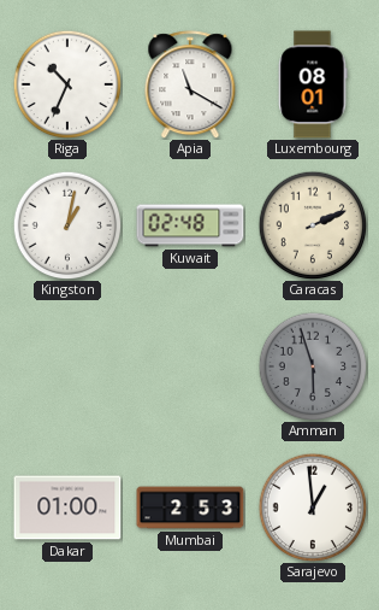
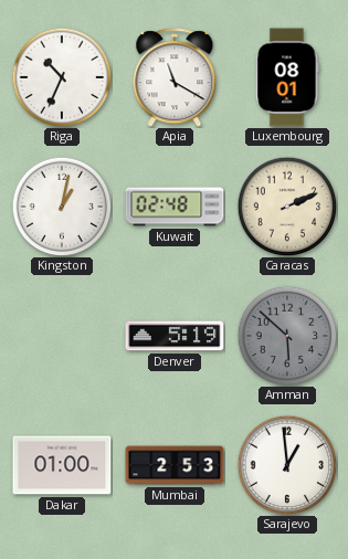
Denver: none -> 5:19 (175, 336)
Amman: 5:57 -> 5:52 (287, 336)
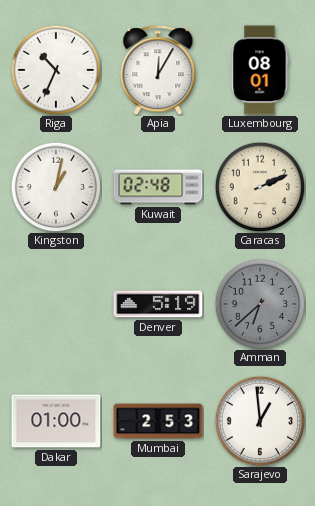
Apia: 11:20 -> 12:05 (158, 70)
Amman: 5:52 -> 6:38 (260, 304)
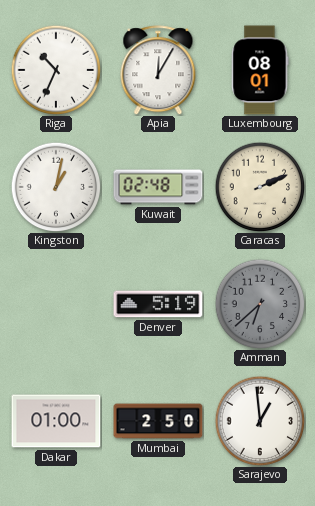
Mumbai: 2:53 -> 2:50 (158, 421)
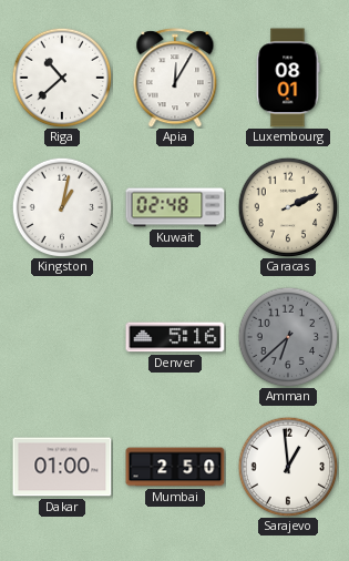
Riga: 10:34 -> 10:38 (62, 78)
Denver: 5:19 -> 5:16 (175, 337)
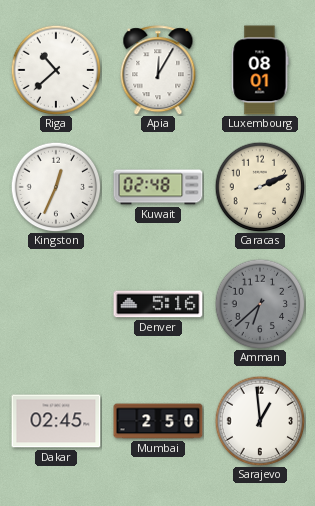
Kingston: 1:02 -> 12:34 (56, 187)
Dakar: 01:00 -> 02:45 (56, 421)
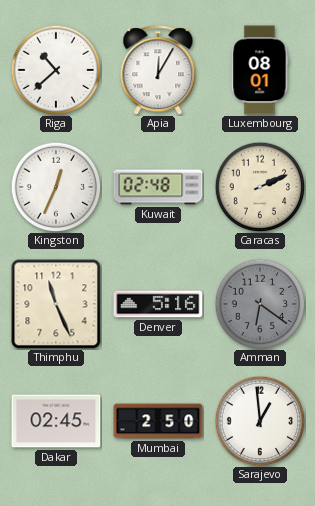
Thimphu: none -> 11:26 (56, 304)
Amman: 6:38 -> 6:21 (260, 304)
